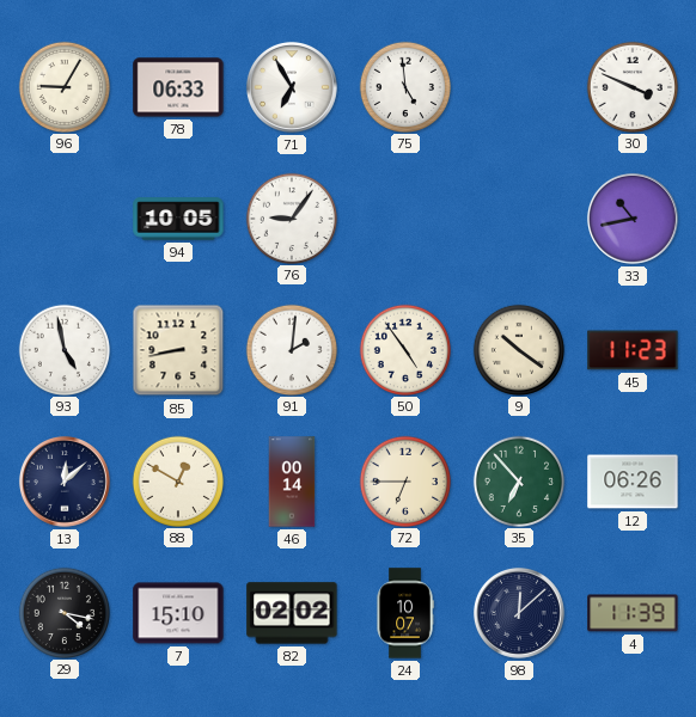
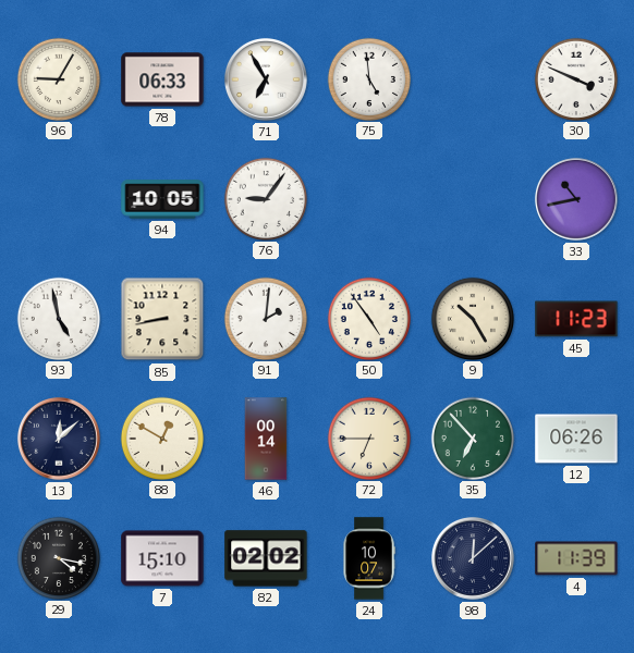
9: 10:21 -> 10:25 (472, 318)
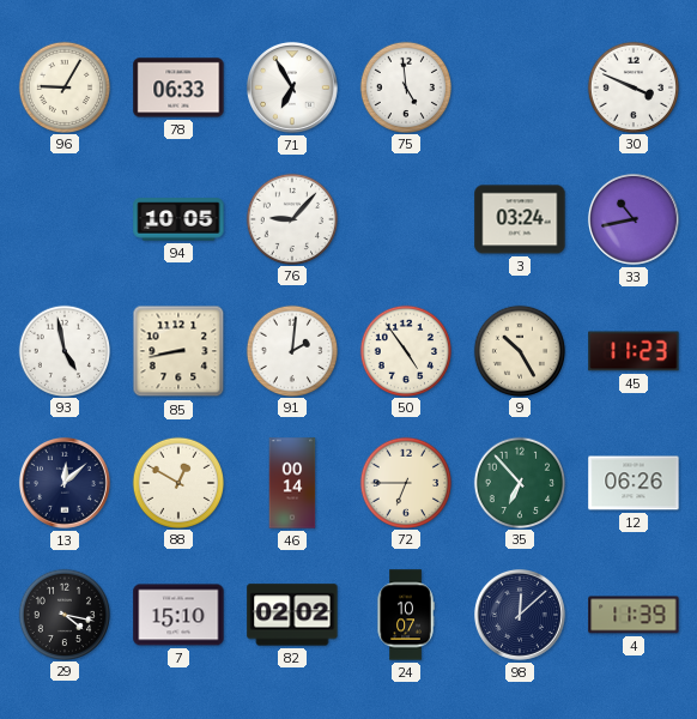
76: 9:06 -> 9:07 (291, 218)
3: none -> 03:24 (520, 219)
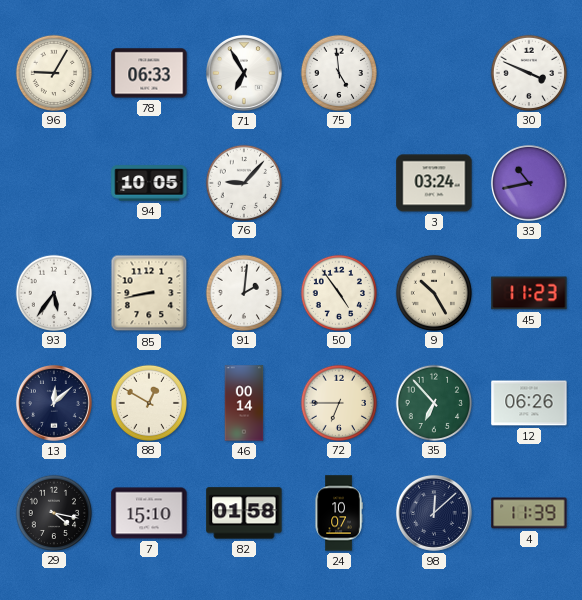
93: 4:58 -> 5:36 (53, 292)
82: 02:02 -> 01:58 (244, 513)
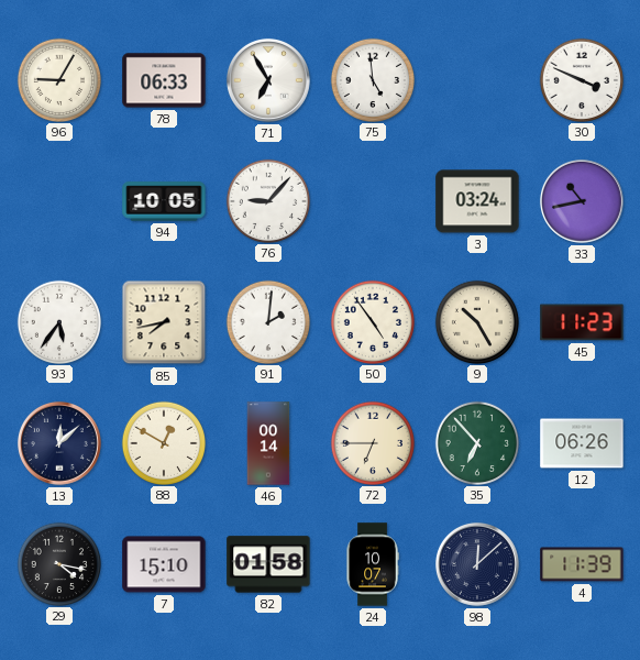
85: 8:43 -> 7:43 (164, 322)
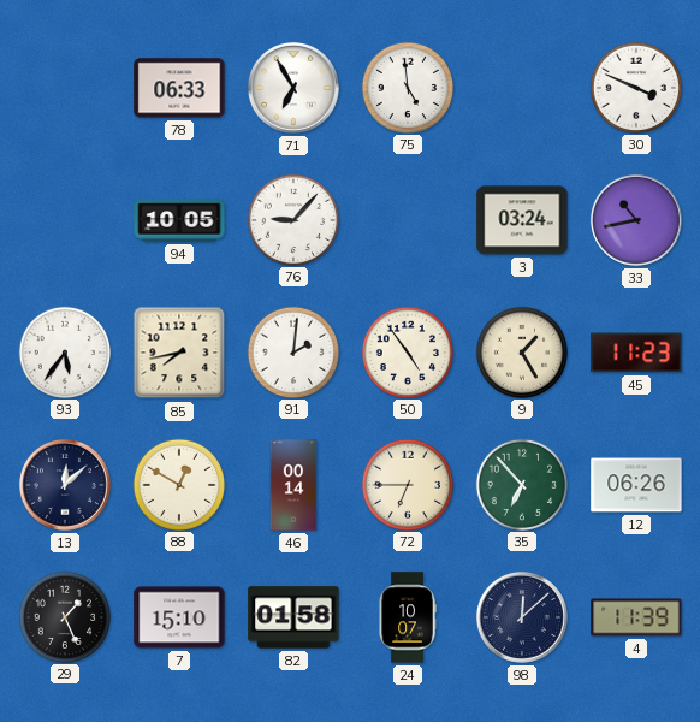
96: 9:05 -> none (58, 79)
9: 10:25 -> 1:25 (521, 351)
29: 4:17 -> 1:26 (64, 616)
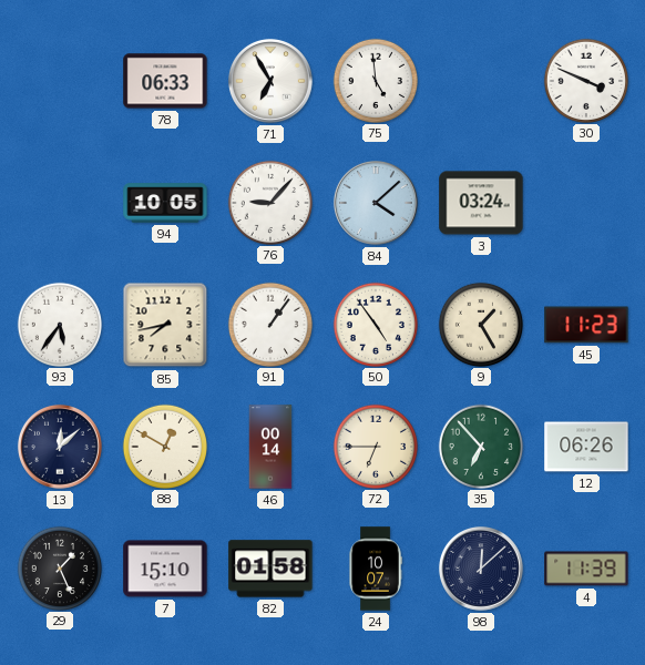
84: none -> 4:08 (376, 203)
33: 10:43 -> none (636, 220)
91: 2:01 -> 1:06 (269, 324)
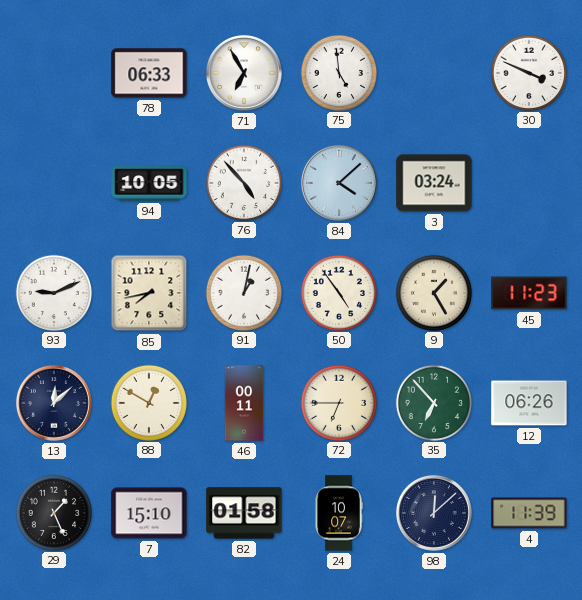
76: 9:07 -> 4:53 (243, 182)
93: 5:36 -> 9:11 (53, 292)
91: 1:06 -> 1:02 (243, 292)
46: 00:14 -> 00:11 (244, 403)
